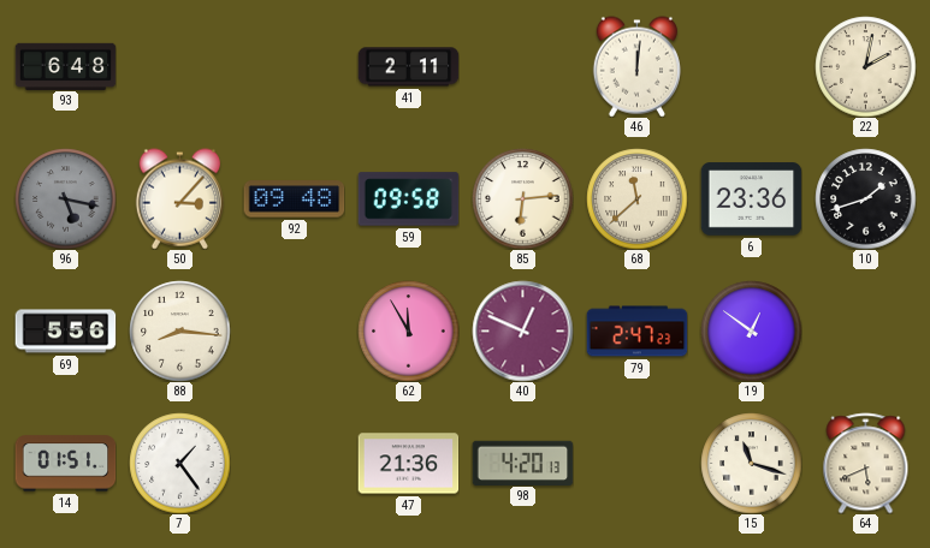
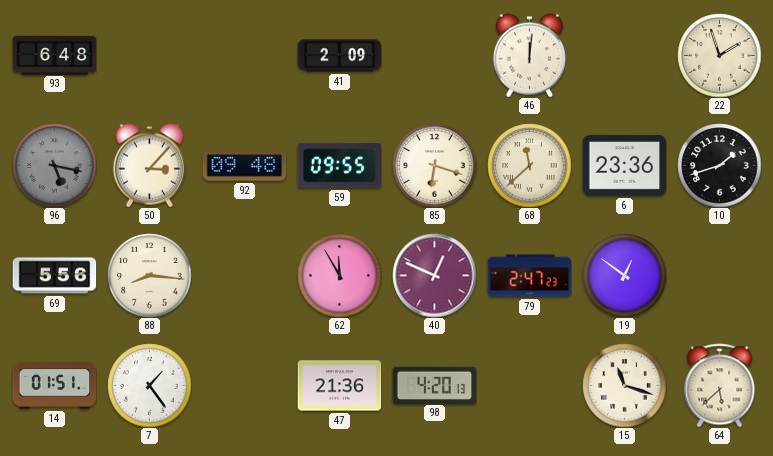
41: 2:11 -> 2:09 (339, 56)
22: 2:02 -> 1:57 (719, 55)
59: 09:58 -> 09:55 (339, 166)
85: 6:14 -> 6:18 (434, 165)
64: 5:41 -> 5:38 (720, 385)
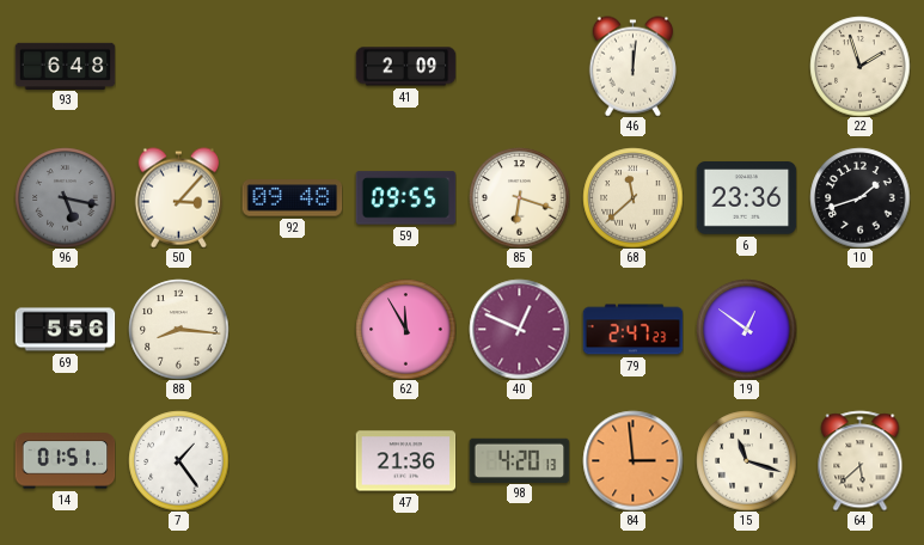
84: none -> 2:59 (632, 460)
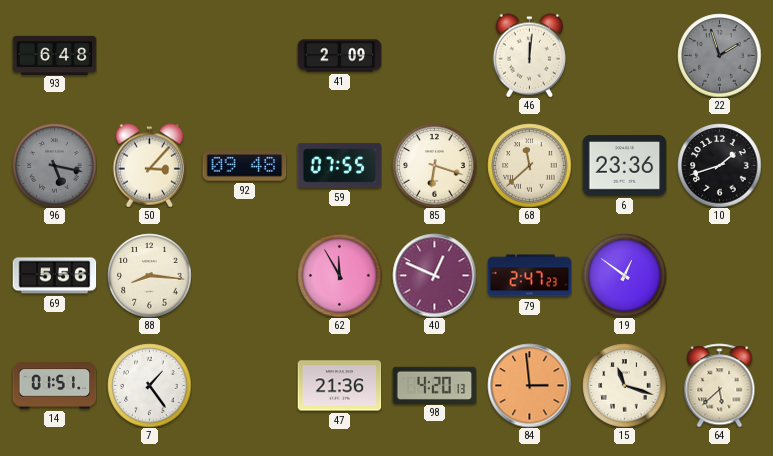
22 dial: cream -> grey (719, 55)
59: 09:55 -> 07:55 (339, 166)
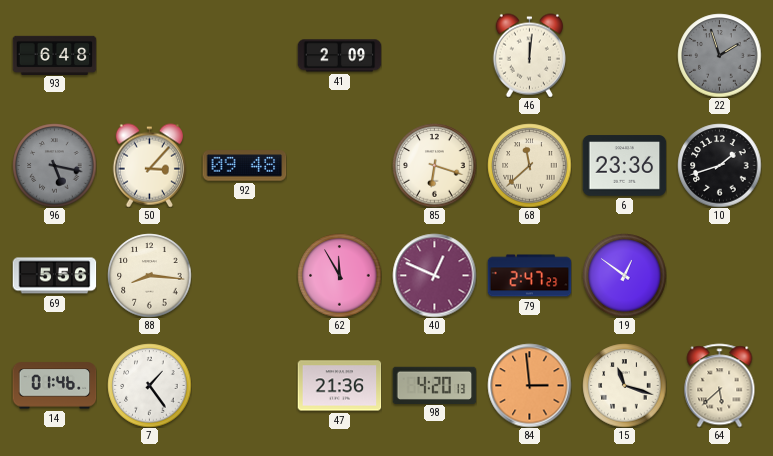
59: 07:55 -> none (339, 166)
14: 01:51 -> 01:46 (54, 386)
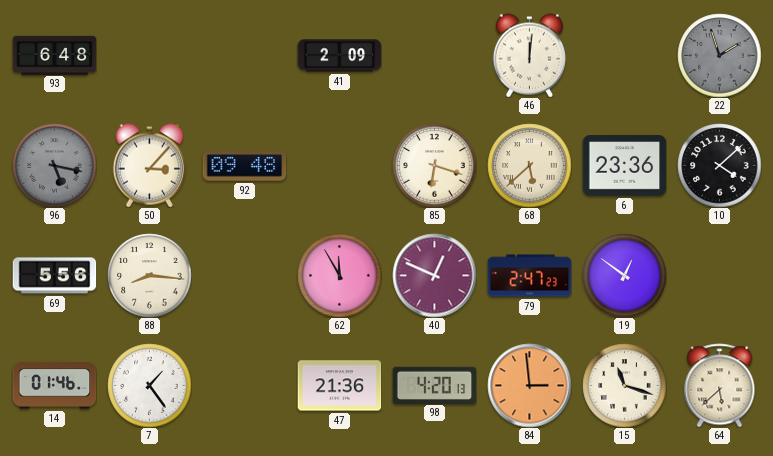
68: 11:38 -> 5:38 (529, 165)
10: 1:42 -> 4:08 (719, 165)
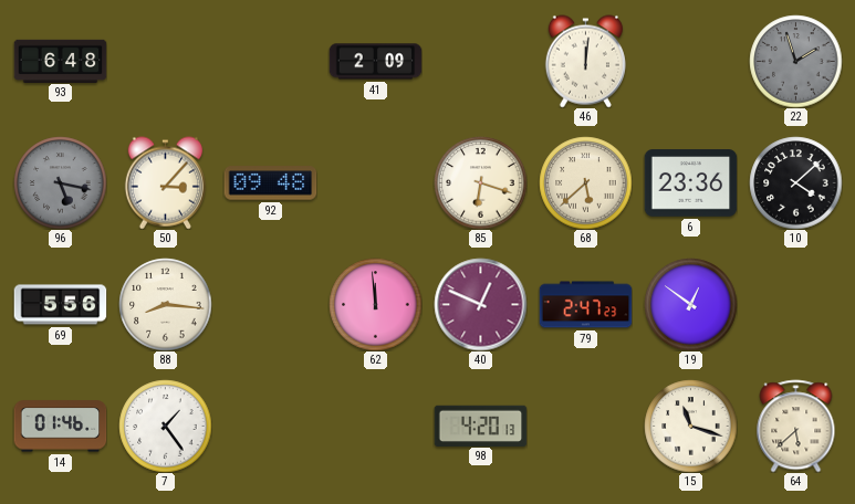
62: 11:55 -> 11:59 (375, 304)
47: 21:36 -> none (339, 386)
84: 2:59 -> none (529, 385)
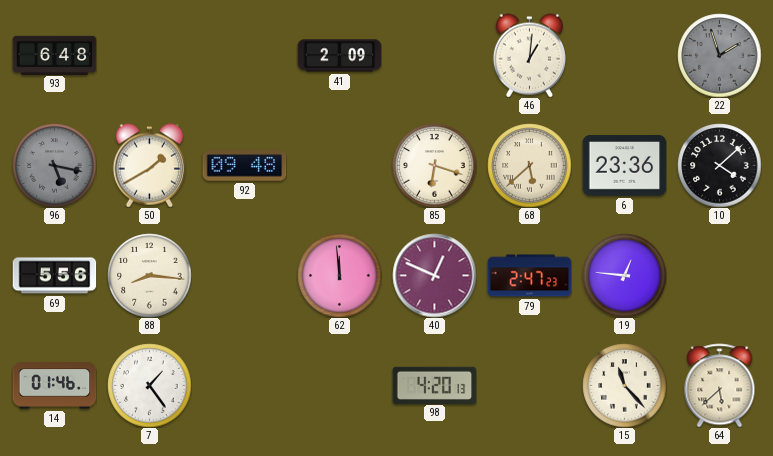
46: 12:01 -> 1:01 (529, 55)
50: 3:07 -> 1:40 (149, 165)
19: 12:51 -> 12:46 (624, 275)
15: 11:18 -> 11:23 (624, 385)
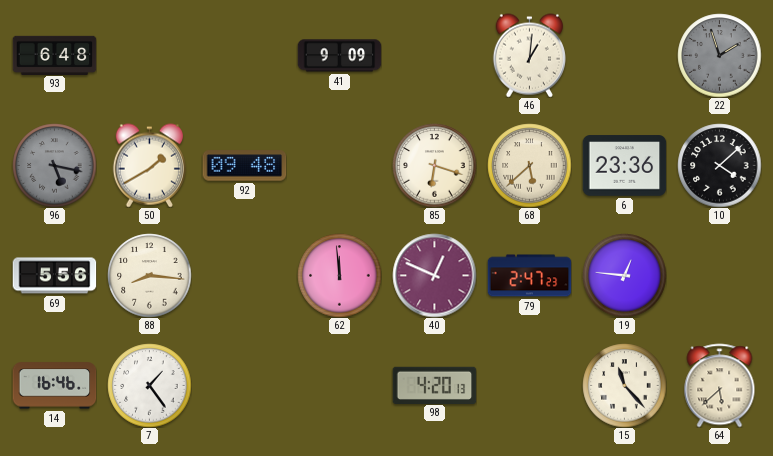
41: 2:09 -> 9:09 (339, 56)
14: 01:46 -> 16:46 (54, 386)
